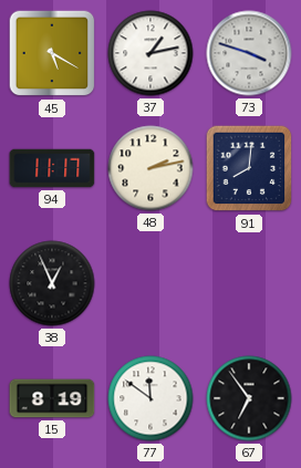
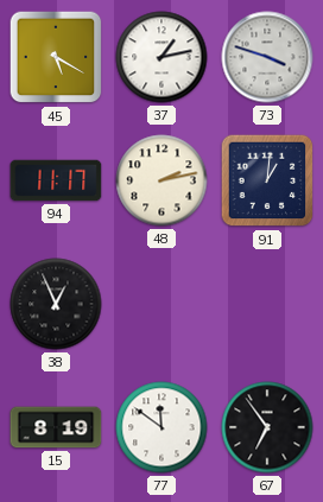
91: 8:01 -> 1:01 (267, 180)
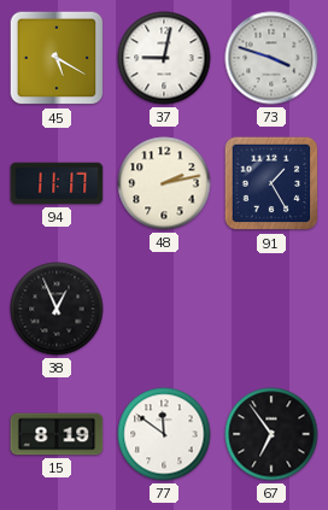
37: 1:13 -> 9:02 (164, 58)
91: 1:01 -> 1:25 (271, 183)
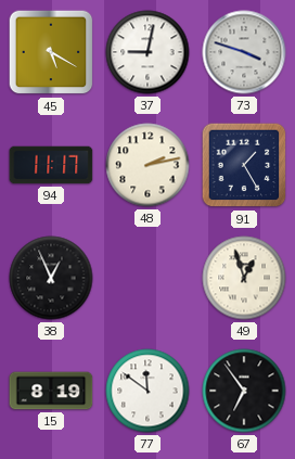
49: none -> 12:57 (244, 278)
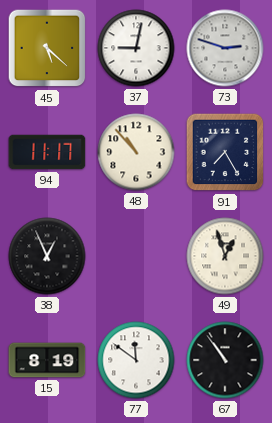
45: 5:20 -> 5:22 (47, 48)
73: 3:48 -> 2:48 (225, 48)
48: 2:13 -> 10:53 (136, 152)
91: 1:25 -> 7:25 (225, 152)
67: 6:54 -> 10:54 (225, 360)
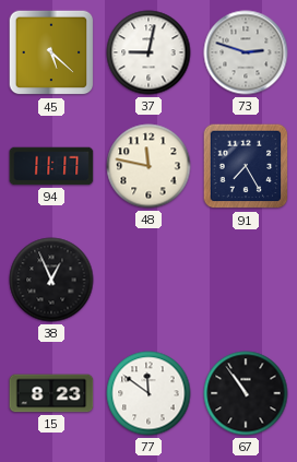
48: 10:53 -> 11:47 (148, 166)
49: 12:57 -> none (225, 256)
15: 8:19 -> 8:23 (51, 393)
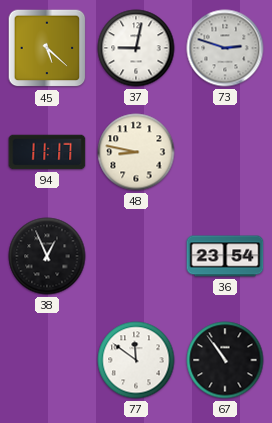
48: 11:47 -> 8:47 (136, 152)
91: 7:25 -> none (246, 166)
36: none -> 23:54 (225, 256)
15: 8:23 -> none (51, 393)
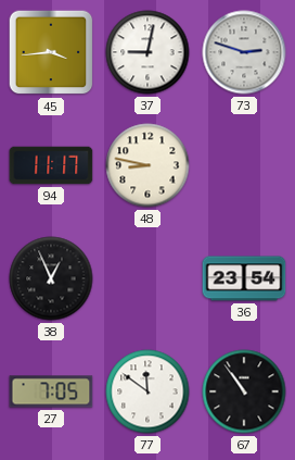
45: 5:22 -> 3:44 (51, 52)
27: none -> 7:05 (51, 391)
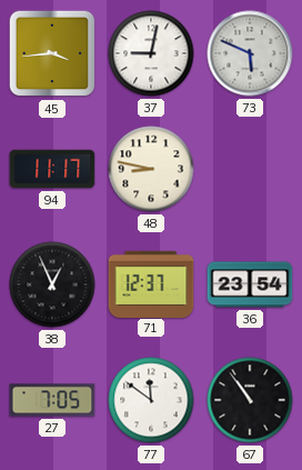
73: 2:48 -> 5:49 (250, 53)
71: none -> 12:37 (151, 283)
